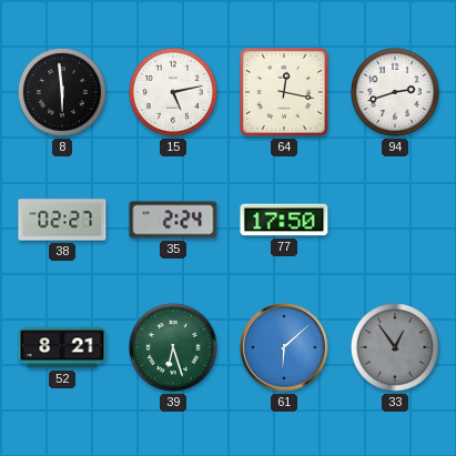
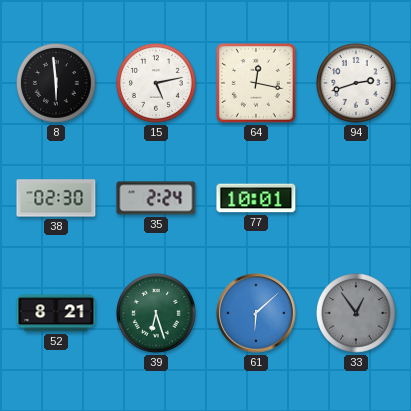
38: 02:27 -> 02:30 (56, 198)
77: 17:50 -> 10:01 (256, 198)
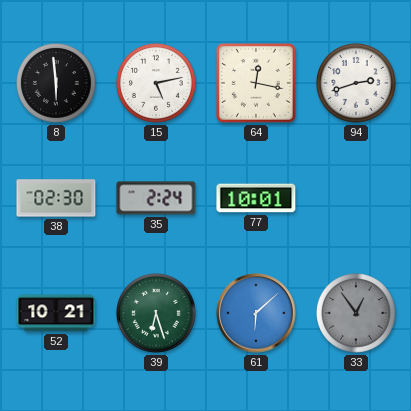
52: 8:21 -> 10:21 (56, 313)
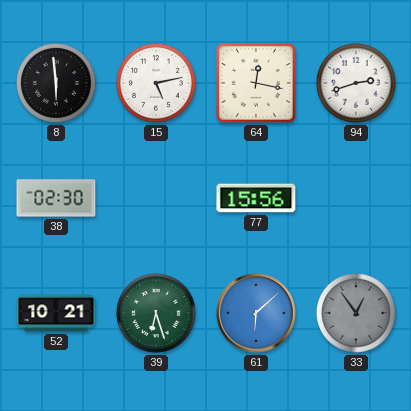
35: 2:24 -> none (156, 198)
77: 10:01 -> 15:56 (256, 198)
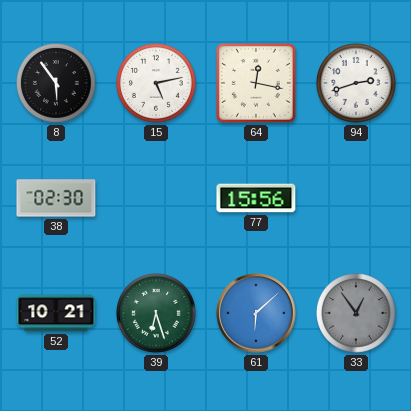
8: 5:59 -> 5:54 (57, 84)
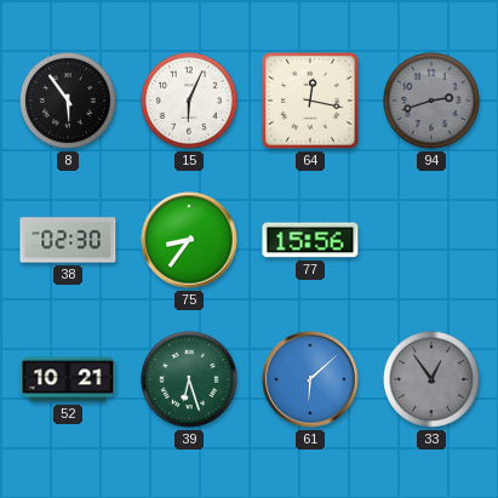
15: 5:13 -> 6:04 (190, 102)
94 dial: white -> grey (433, 102)
75: none -> 8:36 (189, 240)
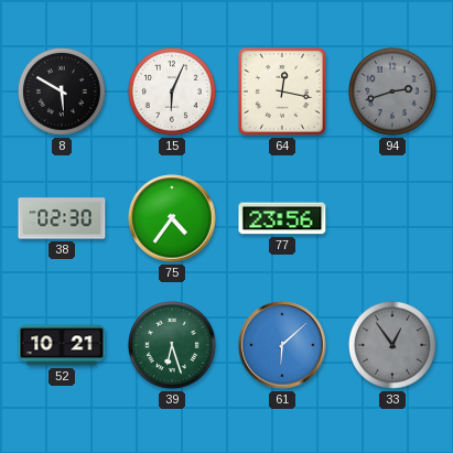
8: 5:54 -> 5:50 (63, 93)
75: 8:36 -> 4:36 (172, 218)
77: 15:56 -> 23:56 (282, 218)
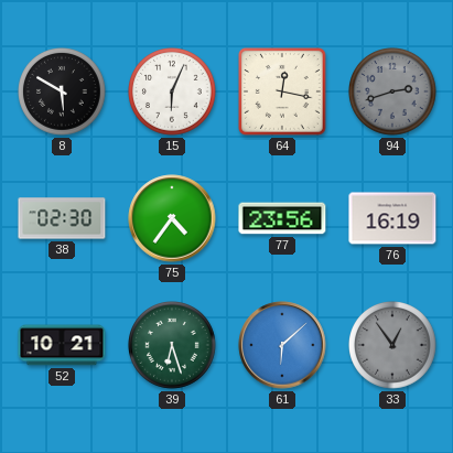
76: none -> 16:19 (392, 218)
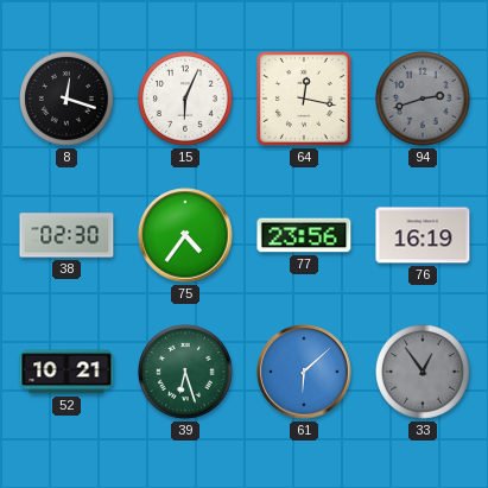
8: 5:50 -> 12:18 (68, 100)
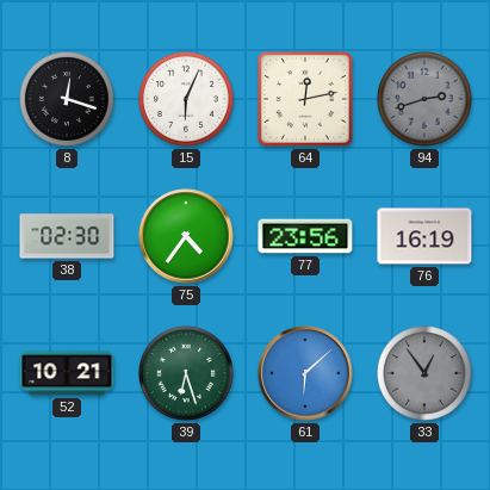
64: 12:17 -> 12:13 (306, 100)
